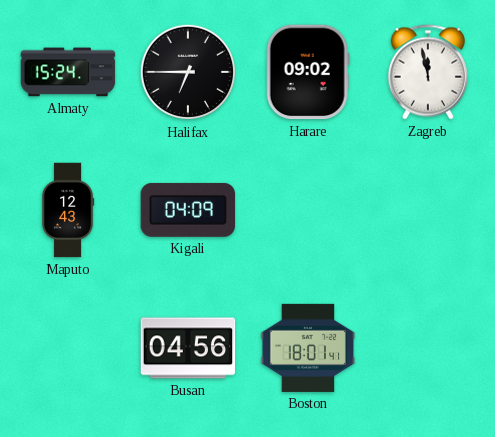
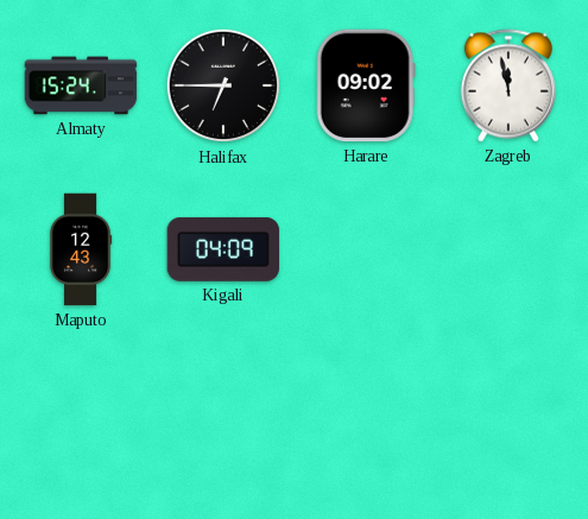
Busan: 04:56 -> none (188, 348)
Boston: 18:01 -> none (308, 348)
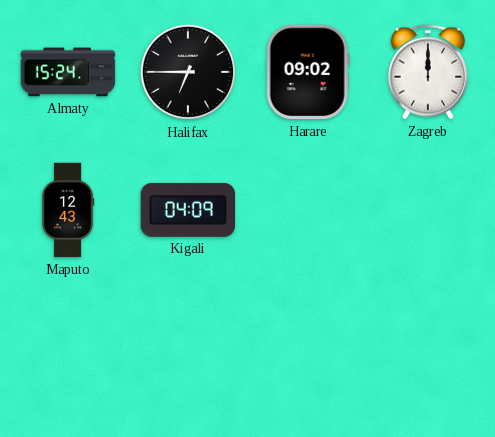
Zagreb: 11:58 -> 12:00 (428, 72)
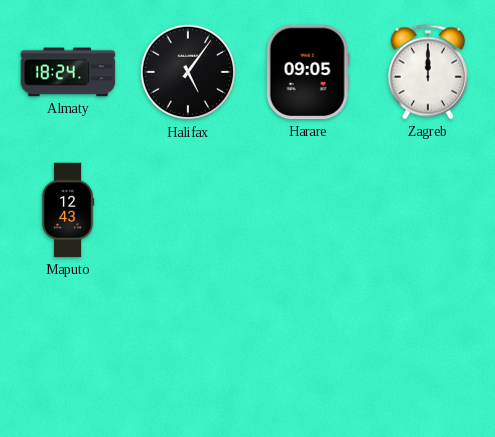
Almaty: 15:24 -> 18:24 (68, 72)
Halifax: 6:45 -> 5:06 (188, 72)
Harare: 09:02 -> 09:05 (308, 72)
Kigali: 04:09 -> none (188, 210)
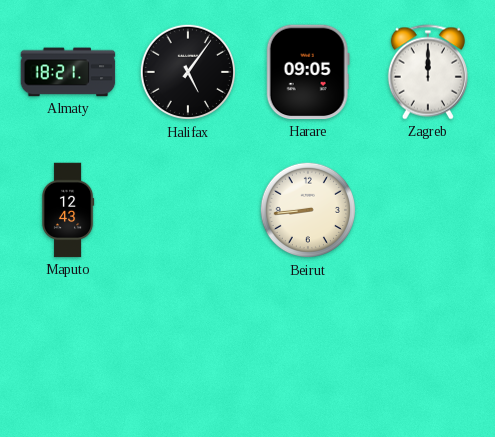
Almaty: 18:24 -> 18:21 (68, 72)
Beirut: none -> 8:44 (308, 210)
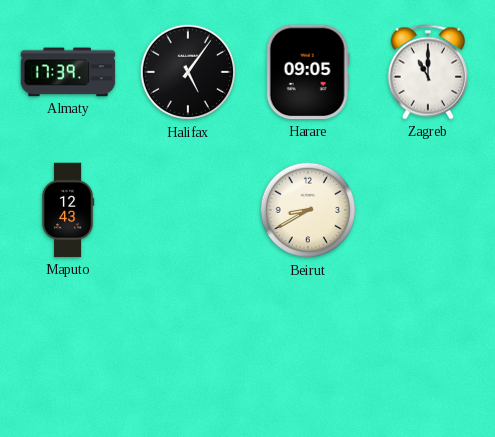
Almaty: 18:21 -> 17:39 (68, 72)
Zagreb: 12:00 -> 11:00 (428, 72)
Beirut: 8:44 -> 8:40 (308, 210)
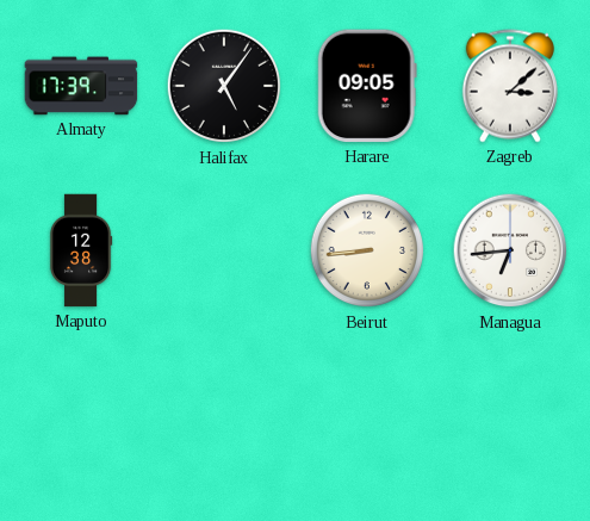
Zagreb: 11:00 -> 3:08 (510, 86)
Maputo: 12:43 -> 12:38 (81, 250)
Beirut: 8:40 -> 8:44 (367, 250)
Managua: none -> 6:44 (510, 250)
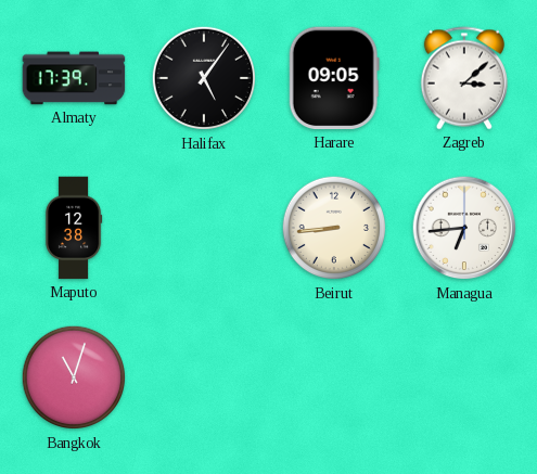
Bangkok: none -> 11:03 (74, 377)
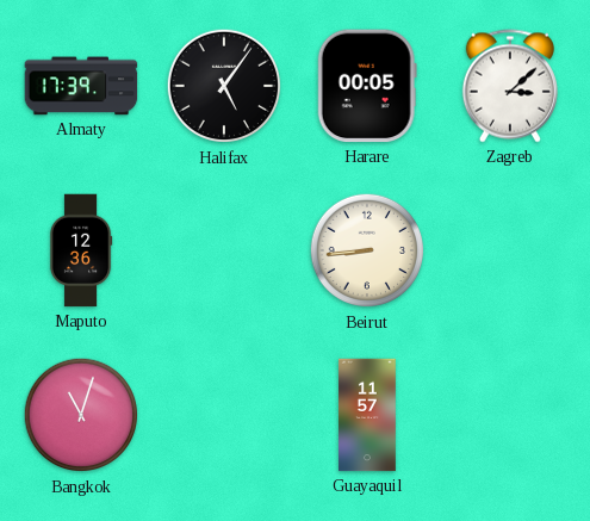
Harare: 09:05 -> 00:05 (367, 86)
Maputo: 12:38 -> 12:36 (81, 250)
Managua: 6:44 -> none (464, 228)
Guayaquil: none -> 11:57 (368, 415)
